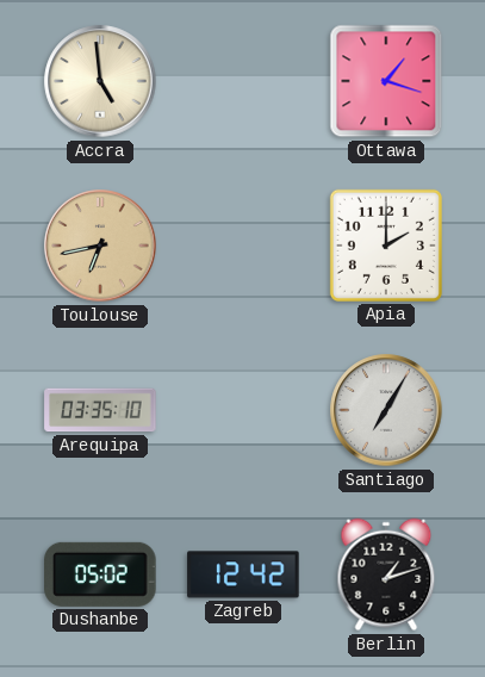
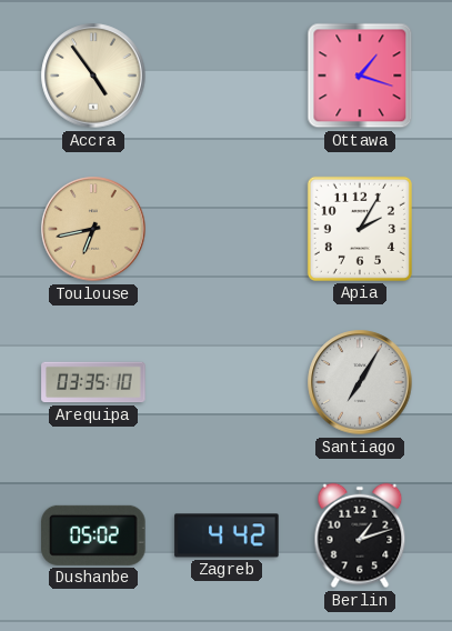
Accra: 4:59 -> 4:54 (93, 76)
Apia: 2:00 -> 2:05 (360, 229)
Zagreb: 12:42 -> 4:42 (227, 535)
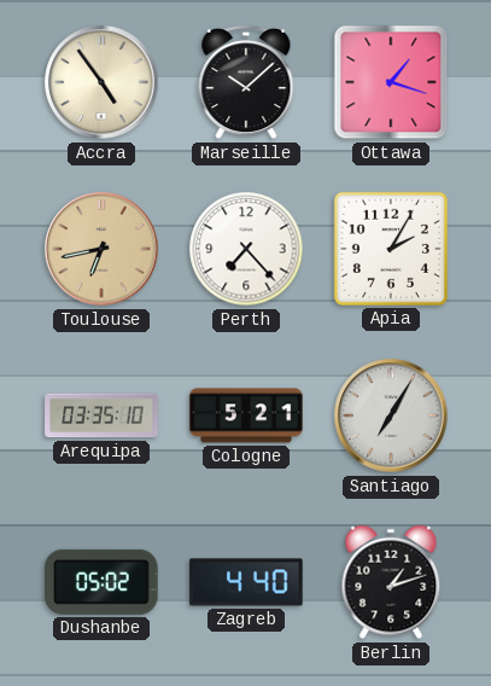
Marseille: none -> 10:08 (246, 82)
Perth: none -> 7:23 (246, 249)
Cologne: none -> 5:21 (246, 415)
Zagreb: 4:42 -> 4:40 (246, 582)
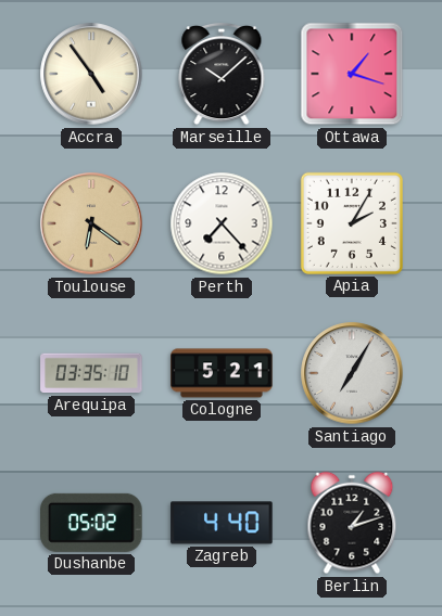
Toulouse: 6:43 -> 6:21 (91, 223)
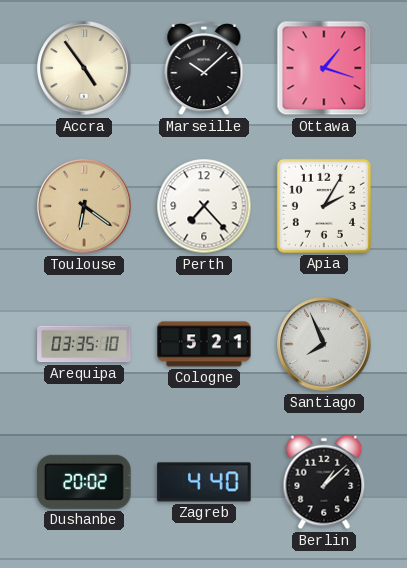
Santiago: 7:05 -> 7:56 (324, 344)
Dushanbe: 05:02 -> 20:02 (84, 482)
Berlin: 1:12 -> 1:08 (324, 482)
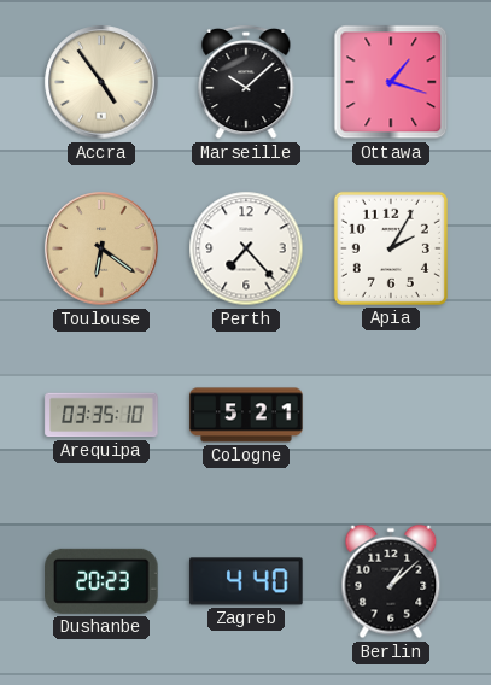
Santiago: 7:56 -> none (324, 344)
Dushanbe: 20:02 -> 20:23 (101, 581)
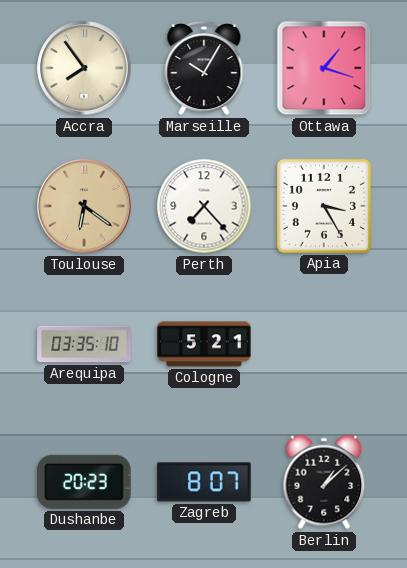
Accra: 4:54 -> 7:54 (84, 68)
Marseille: 10:08 -> 10:05 (204, 68)
Apia: 2:05 -> 3:25 (324, 206)
Zagreb: 4:40 -> 8:07 (204, 482)
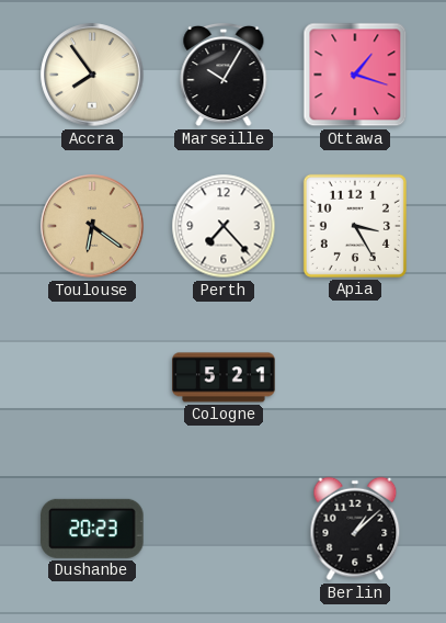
Arequipa: 03:35 -> none (84, 344)
Zagreb: 8:07 -> none (204, 482)
